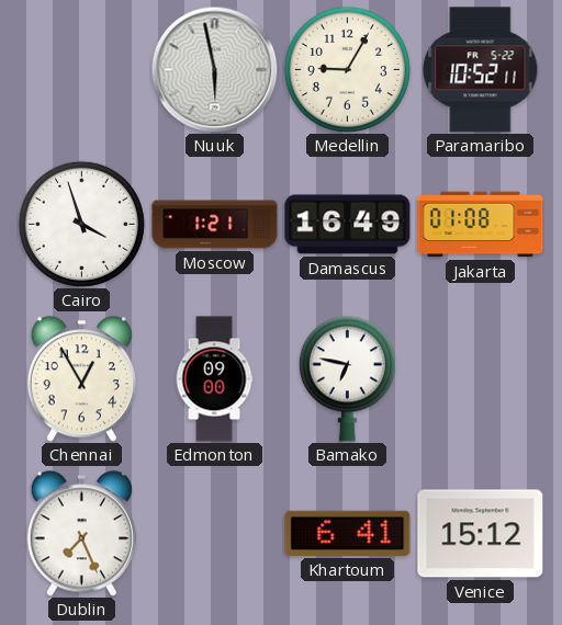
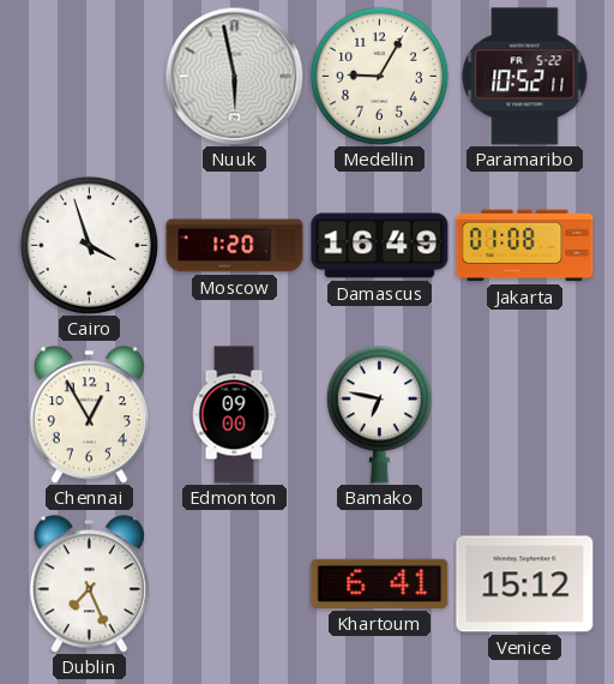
Moscow: 1:21 -> 1:20 (235, 246)
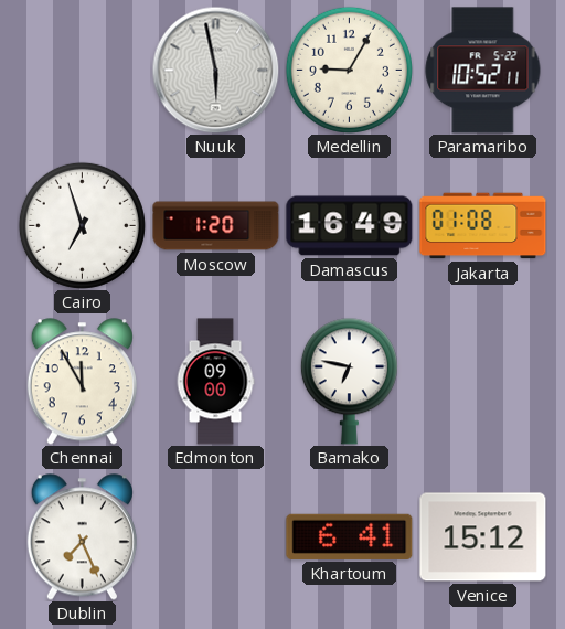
Cairo: 3:57 -> 6:57 (82, 225)
Chennai: 12:55 -> 11:55 (82, 382)
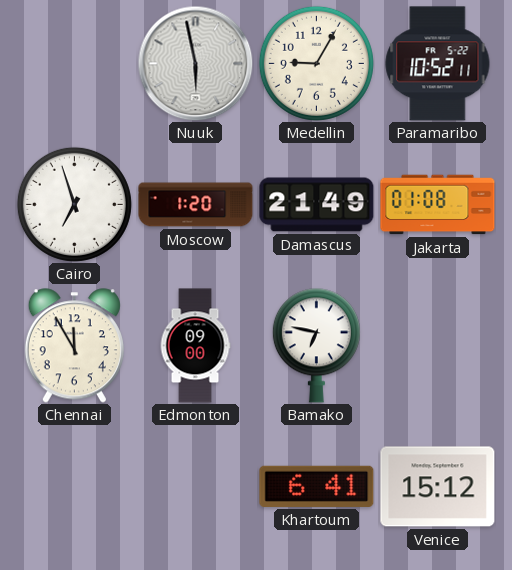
Damascus: 16:49 -> 21:49 (317, 205)
Dublin: 7:26 -> none (82, 537)
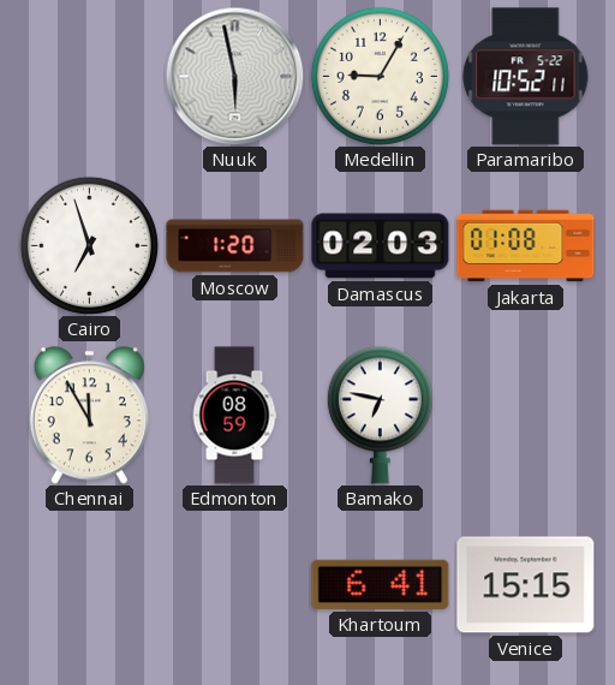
Damascus: 21:49 -> 02:03 (381, 246)
Edmonton: 09:00 -> 08:59 (234, 416)
Venice: 15:12 -> 15:15 (526, 585)
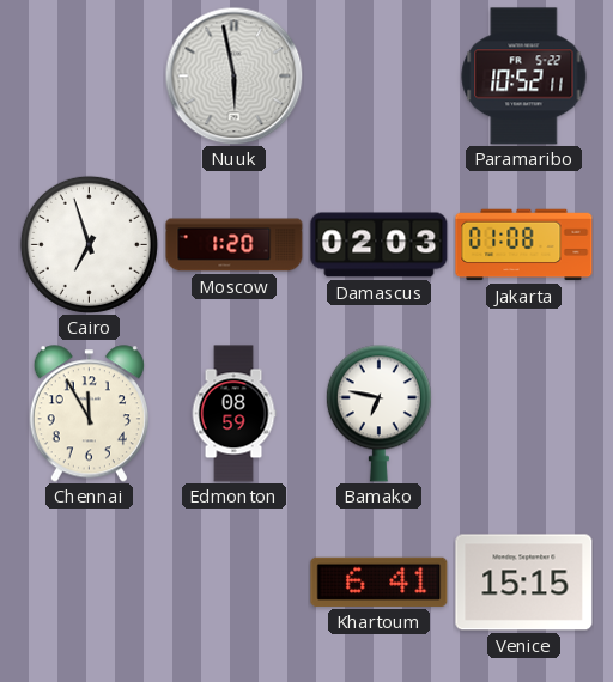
Medellin: 9:05 -> none (380, 76)
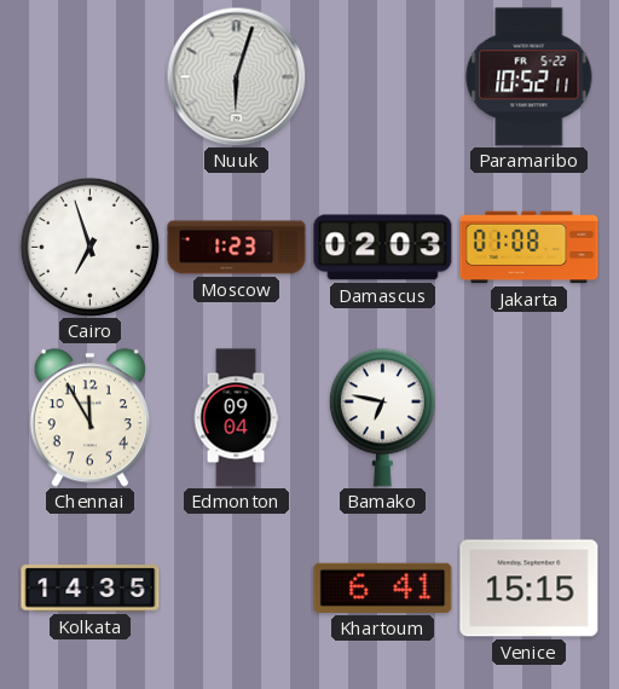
Nuuk: 5:58 -> 6:03 (236, 76)
Moscow: 1:20 -> 1:23 (237, 248)
Edmonton: 08:59 -> 09:04 (236, 418)
Kolkata: none -> 14:35 (91, 589)
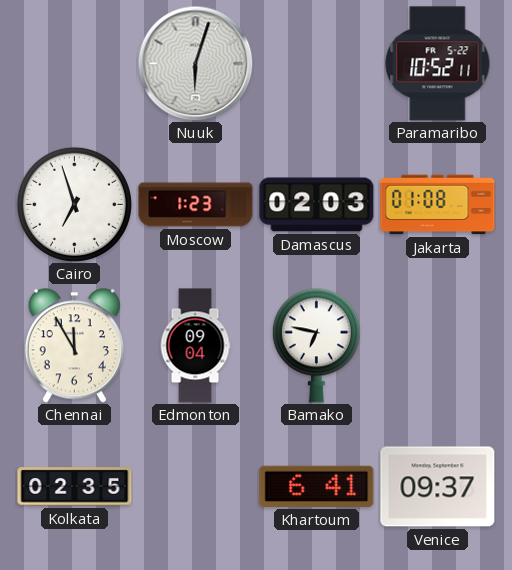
Kolkata: 14:35 -> 02:35 (75, 487)
Venice: 15:15 -> 09:37 (438, 487)
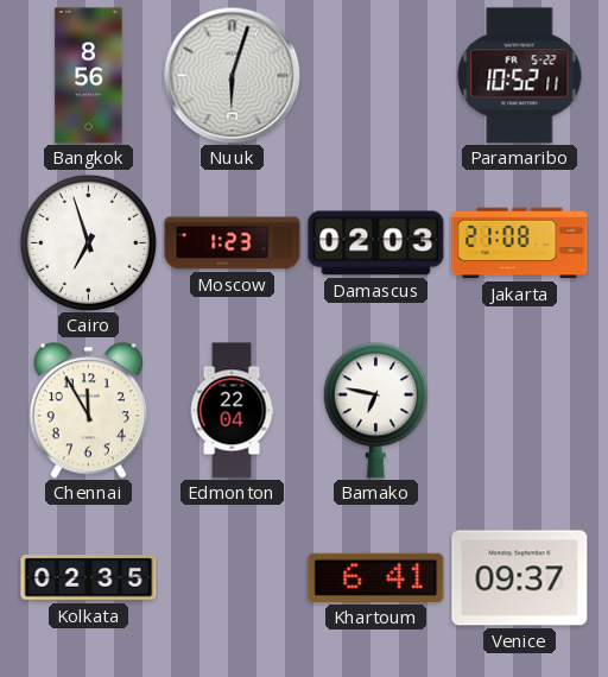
Bangkok: none -> 8:56 (89, 76)
Jakarta: 01:08 -> 21:08 (520, 243)
Edmonton: 09:04 -> 22:04 (232, 411)
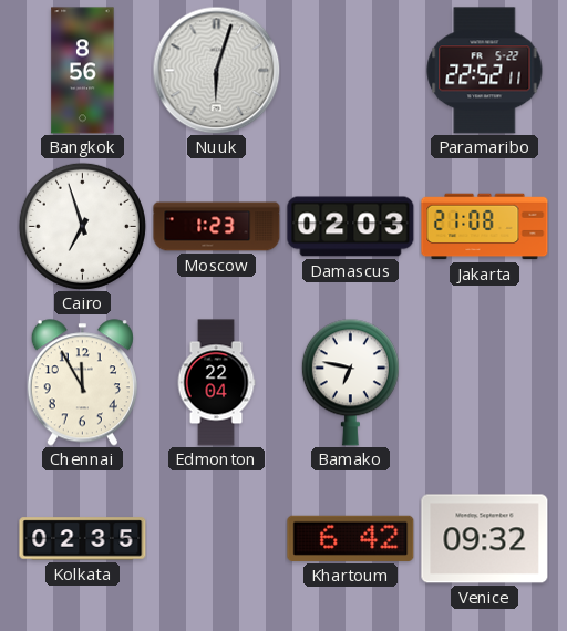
Paramaribo: 10:52 -> 22:52 (485, 71)
Khartoum: 6:41 -> 6:42 (351, 538)
Venice: 09:37 -> 09:32 (485, 539)
